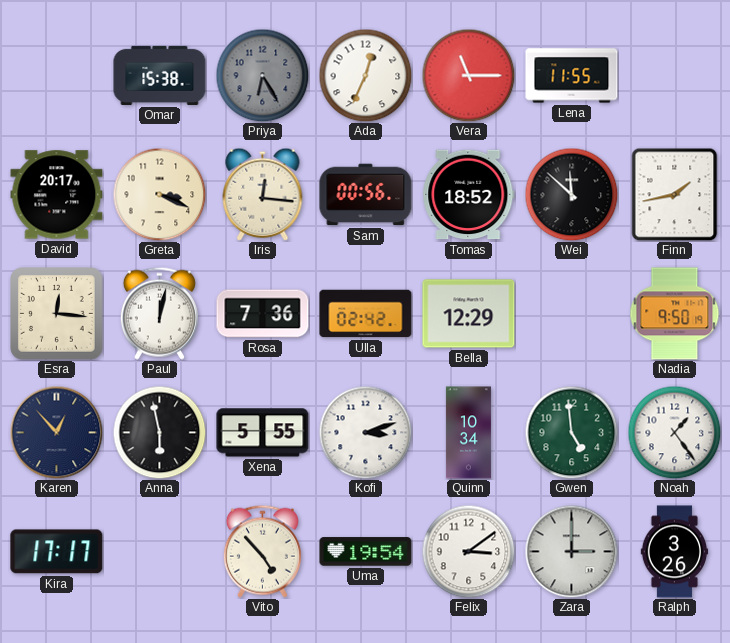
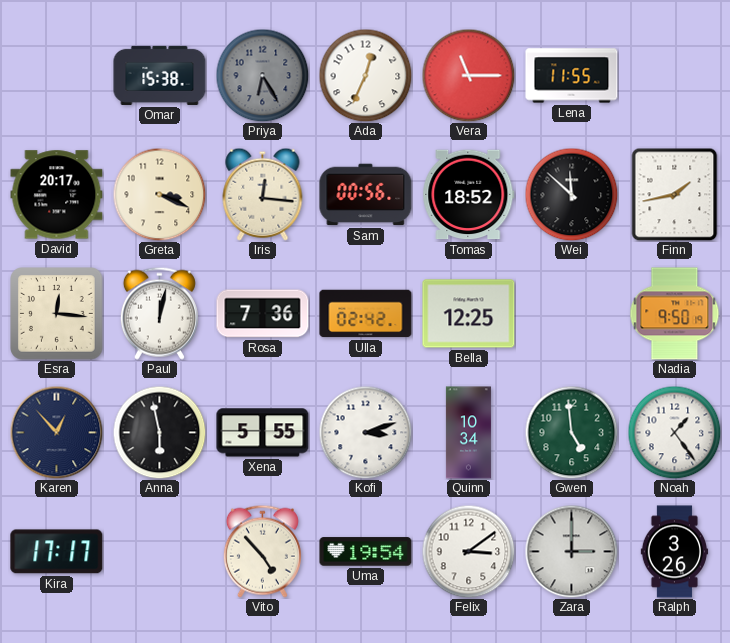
Bella: 12:29 -> 12:25 (469, 314)
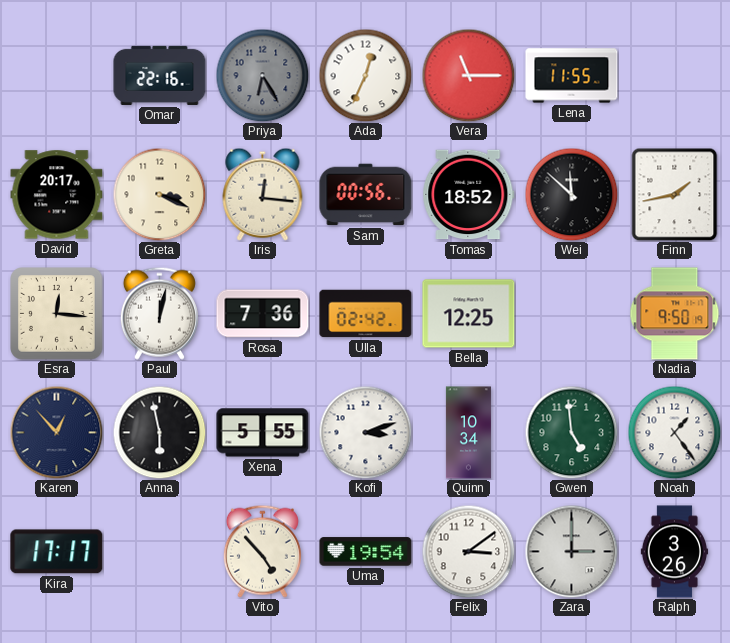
Omar: 15:38 -> 22:16 (160, 75)
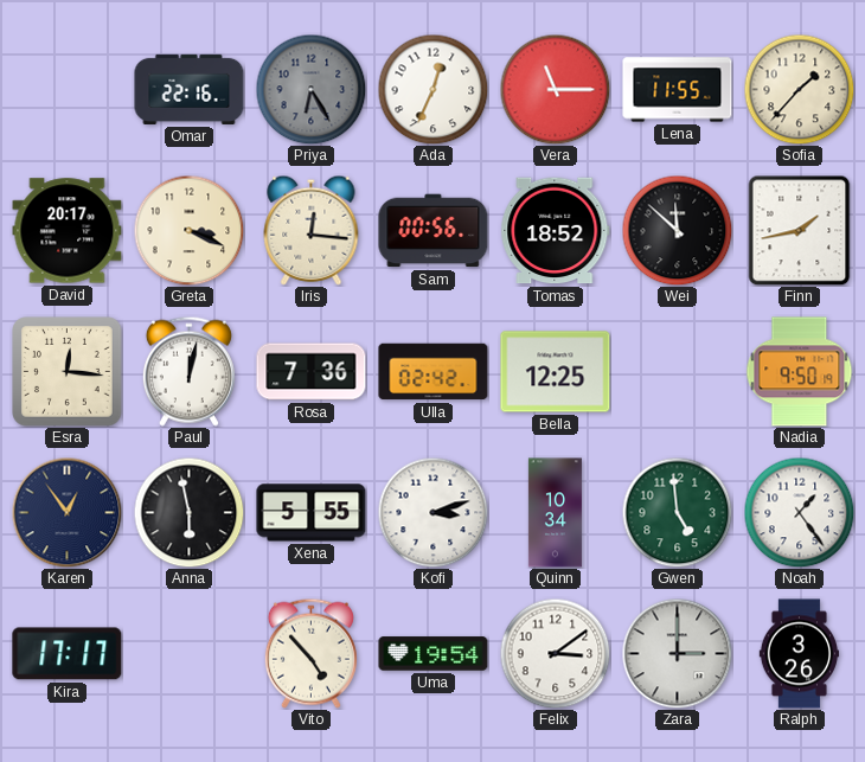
Sofia: none -> 1:37 (799, 89)
Karen: 12:53 -> 12:54 (66, 512)
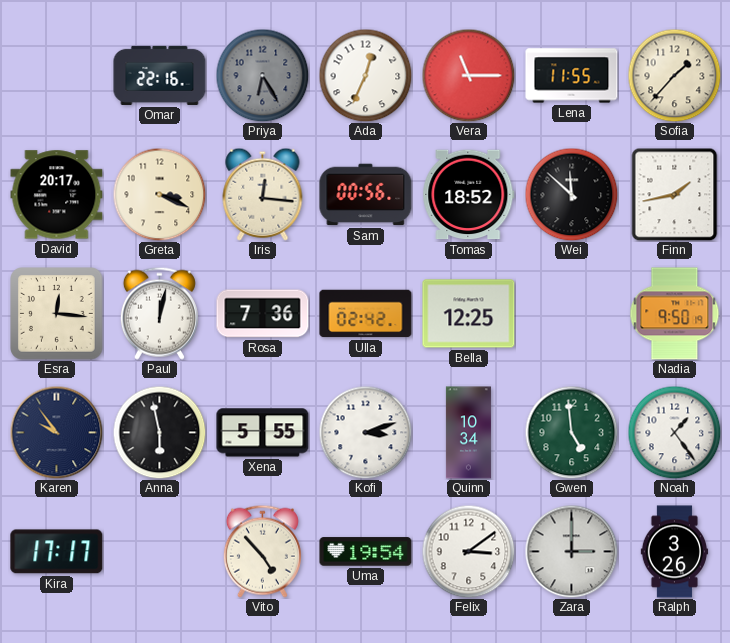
Karen: 12:54 -> 9:54 (56, 432)
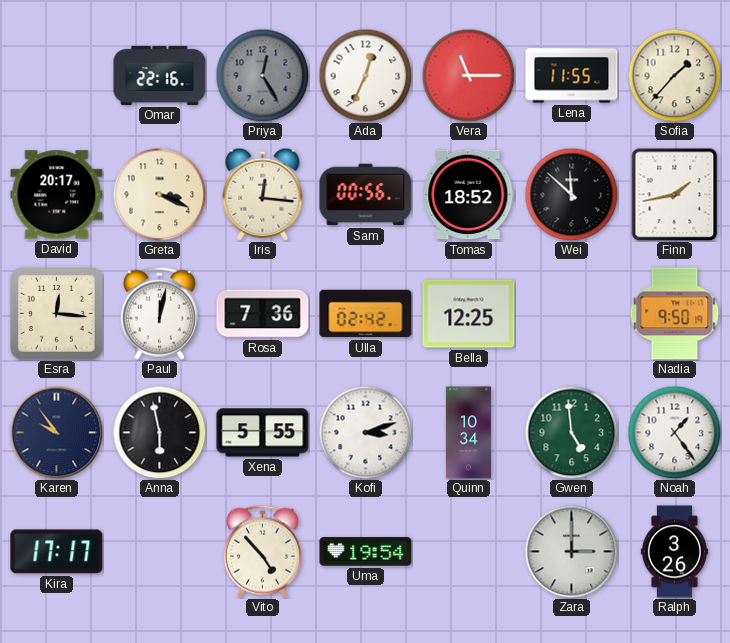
Priya: 6:25 -> 12:25 (262, 75)
Felix: 3:09 -> none (468, 551)
